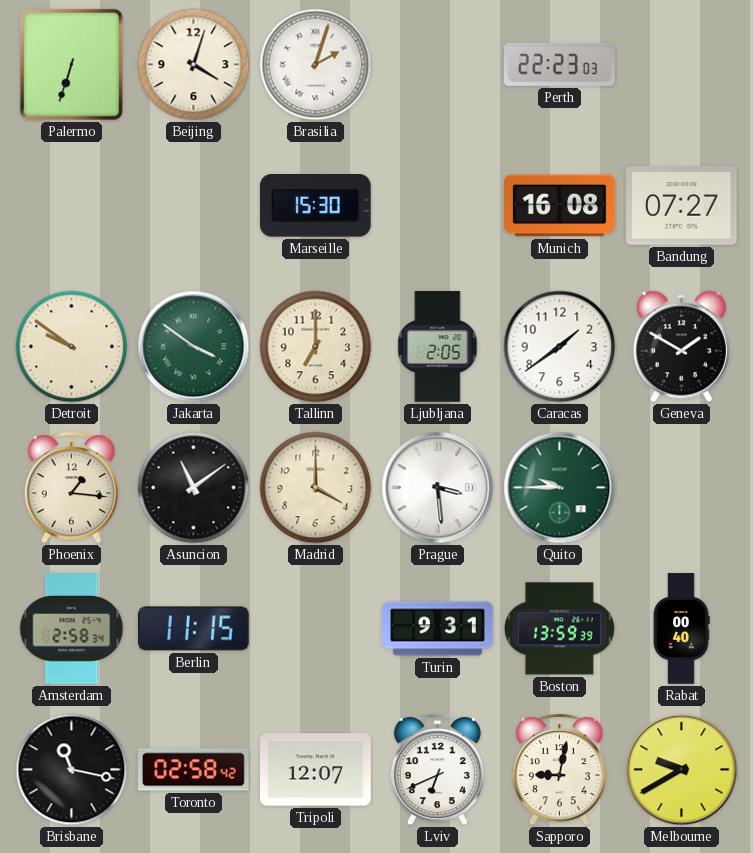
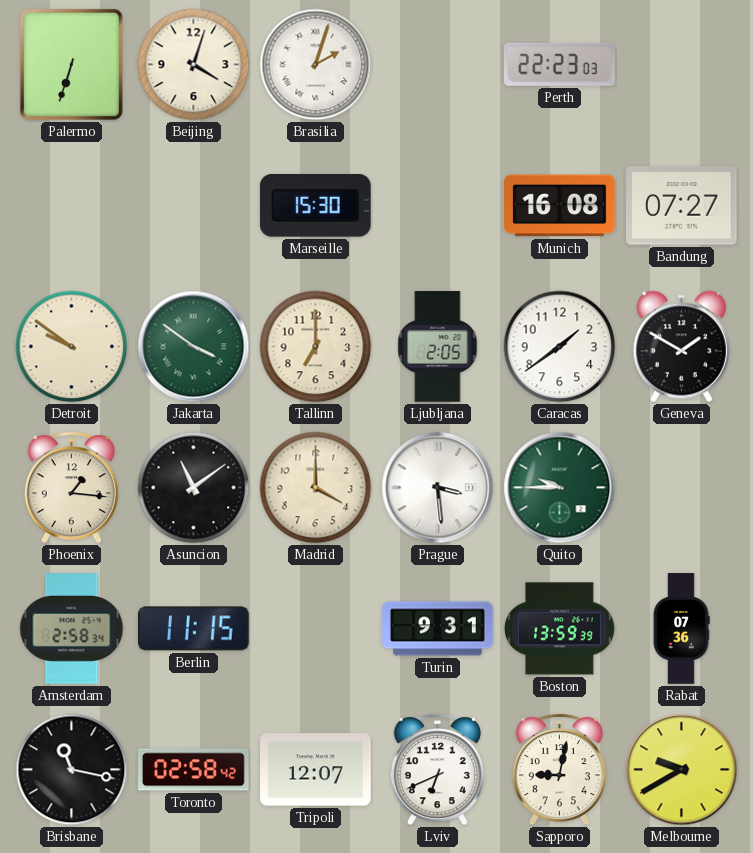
Rabat: 00:40 -> 07:36 (681, 629)
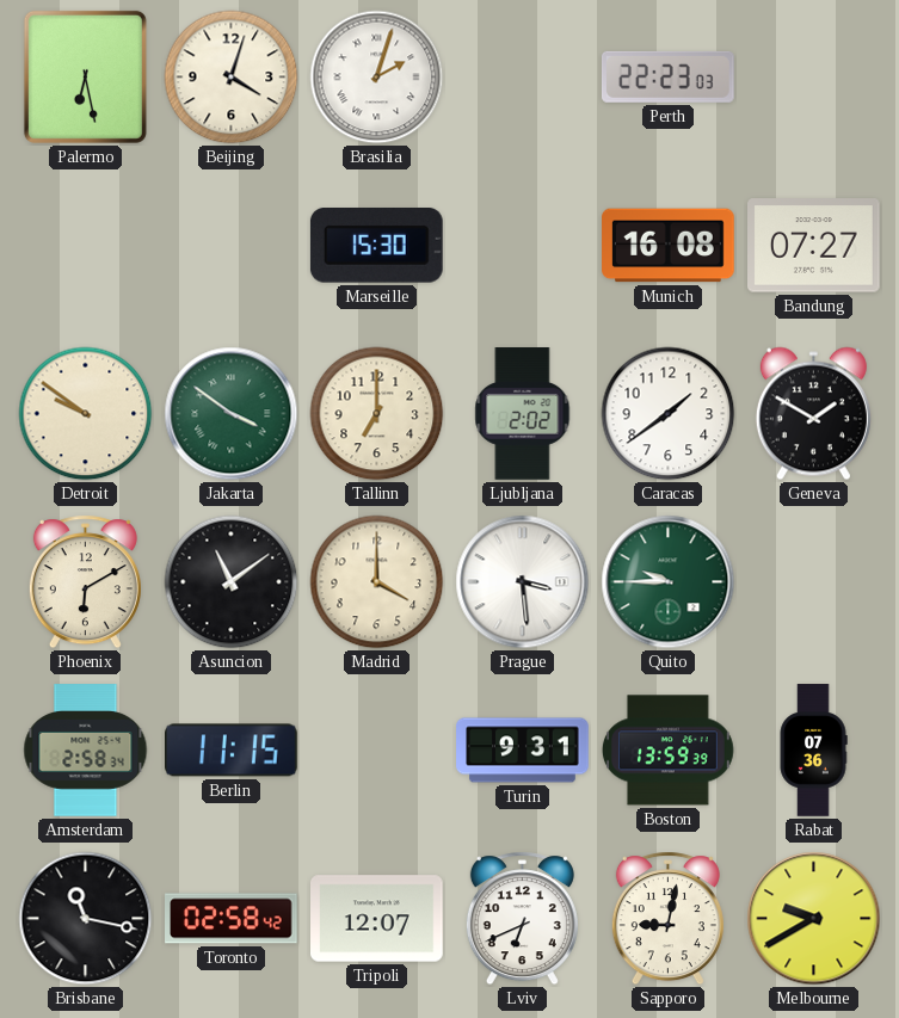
Palermo: 6:33 -> 6:28 (85, 76)
Ljubljana: 2:05 -> 2:02 (523, 414)
Phoenix: 1:16 -> 6:10 (85, 582)
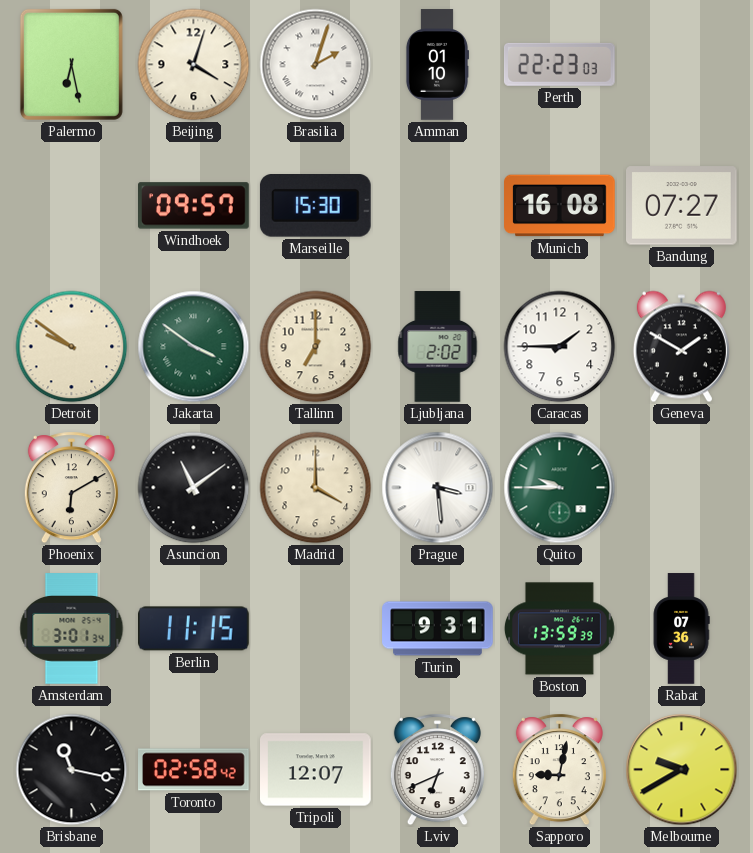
Amman: none -> 01:10 (437, 65)
Windhoek: none -> 09:57 (194, 206)
Caracas: 1:39 -> 1:45 (560, 347)
Amsterdam: 2:58 -> 3:01 (72, 629)
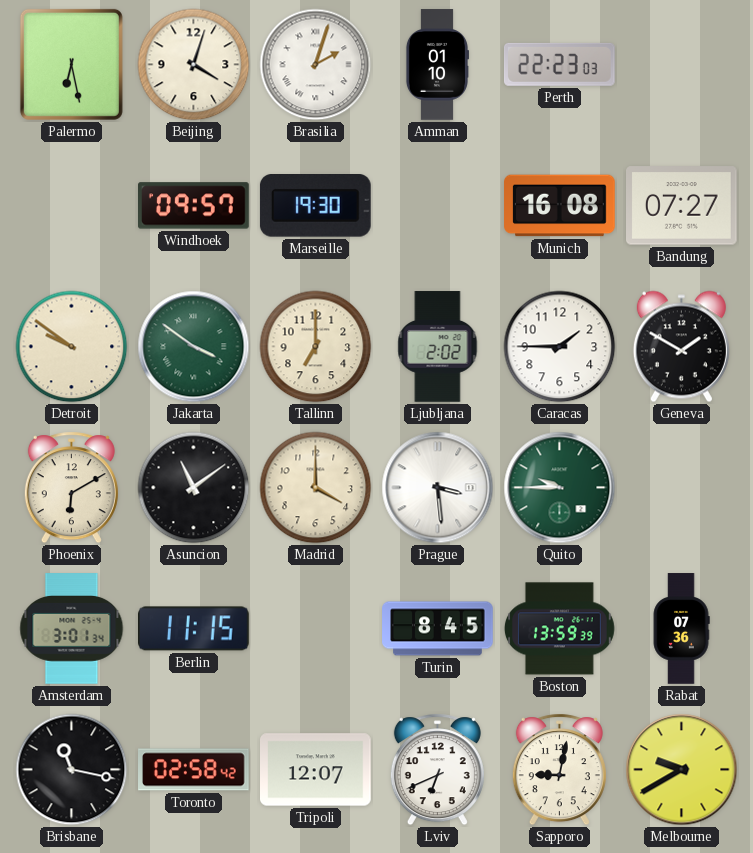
Marseille: 15:30 -> 19:30 (315, 206)
Turin: 9:31 -> 8:45 (438, 629)
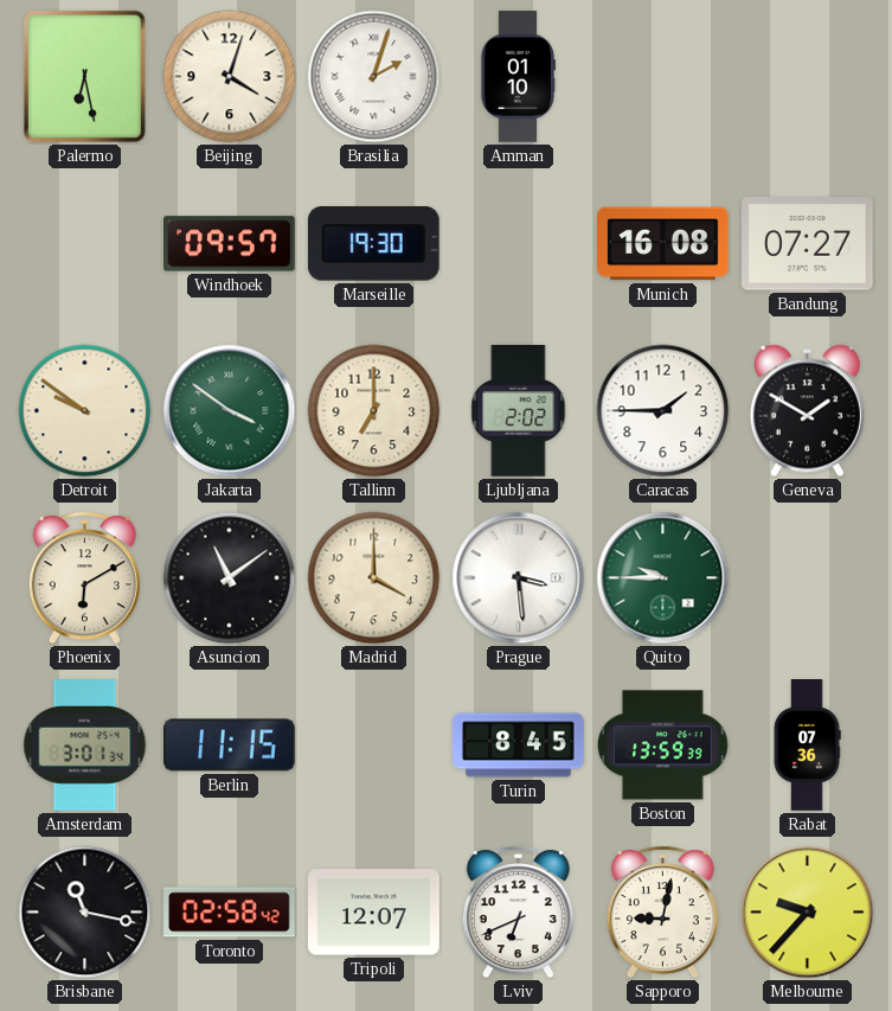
Perth: 22:23 -> none (559, 64)
Melbourne: 9:40 -> 9:37 (808, 913)
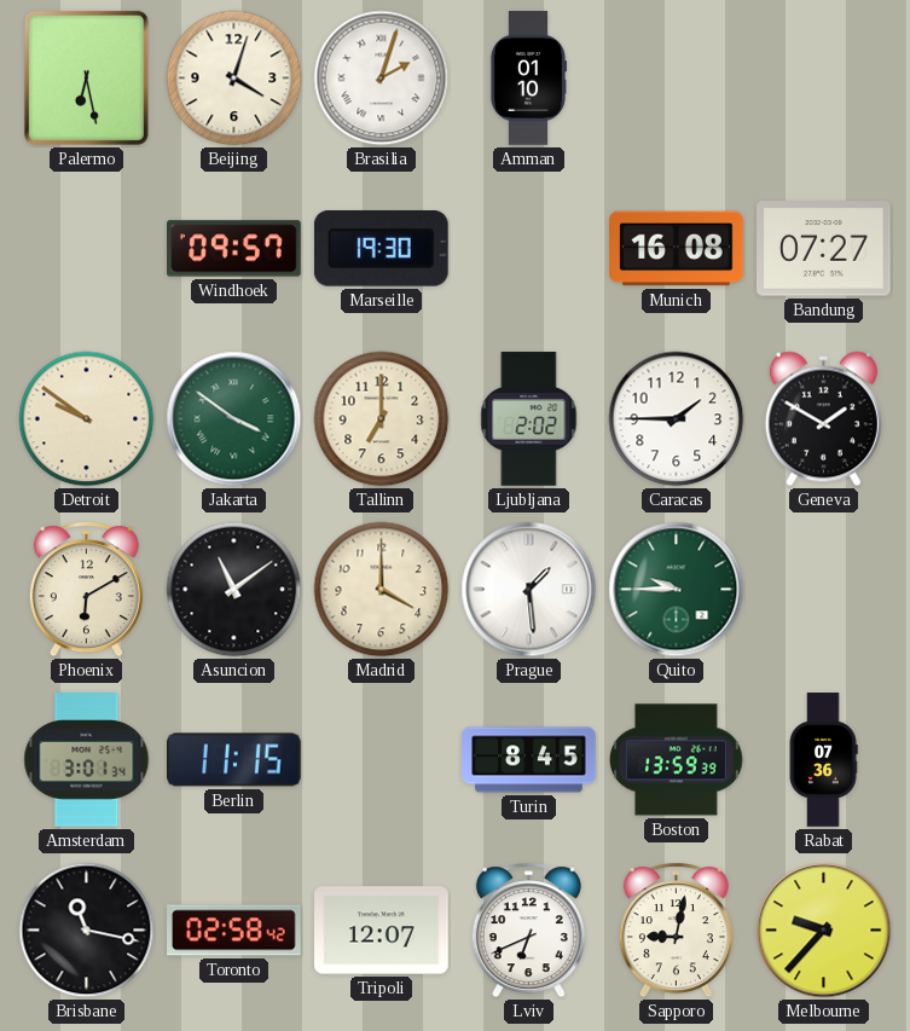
Prague: 3:29 -> 1:29 (529, 590)
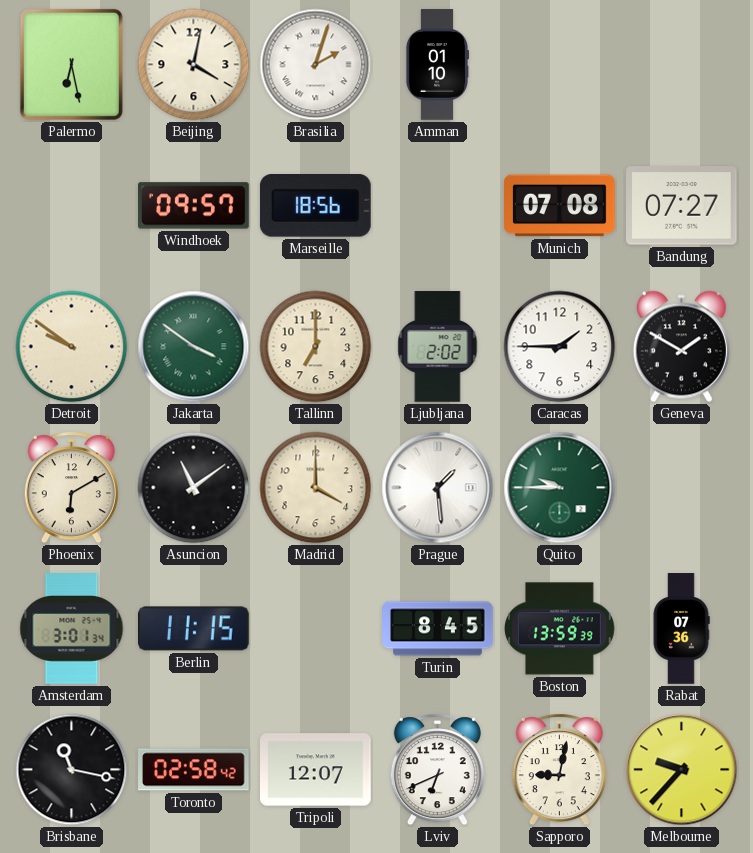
Beijing: 4:03 -> 4:02 (194, 65)
Marseille: 19:30 -> 18:56 (315, 206)
Munich: 16:08 -> 07:08 (560, 206)
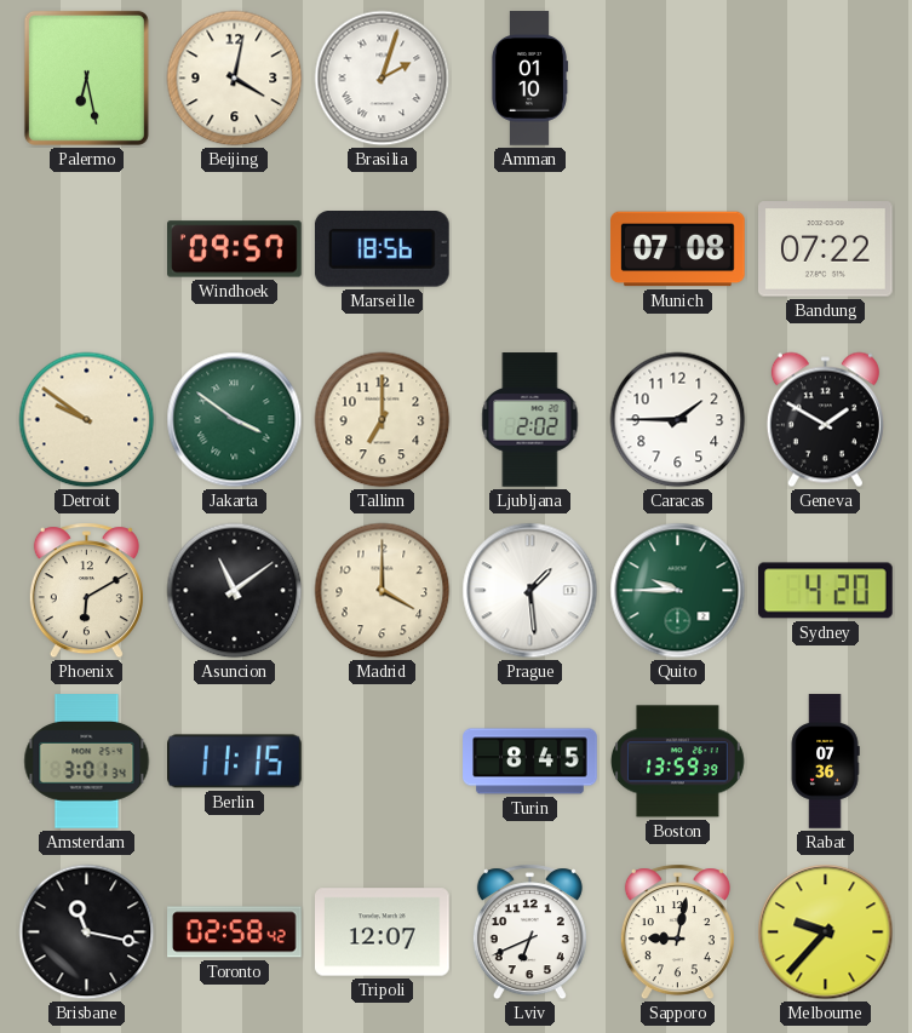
Bandung: 07:27 -> 07:22 (826, 249)
Sydney: none -> 4:20 (826, 591)
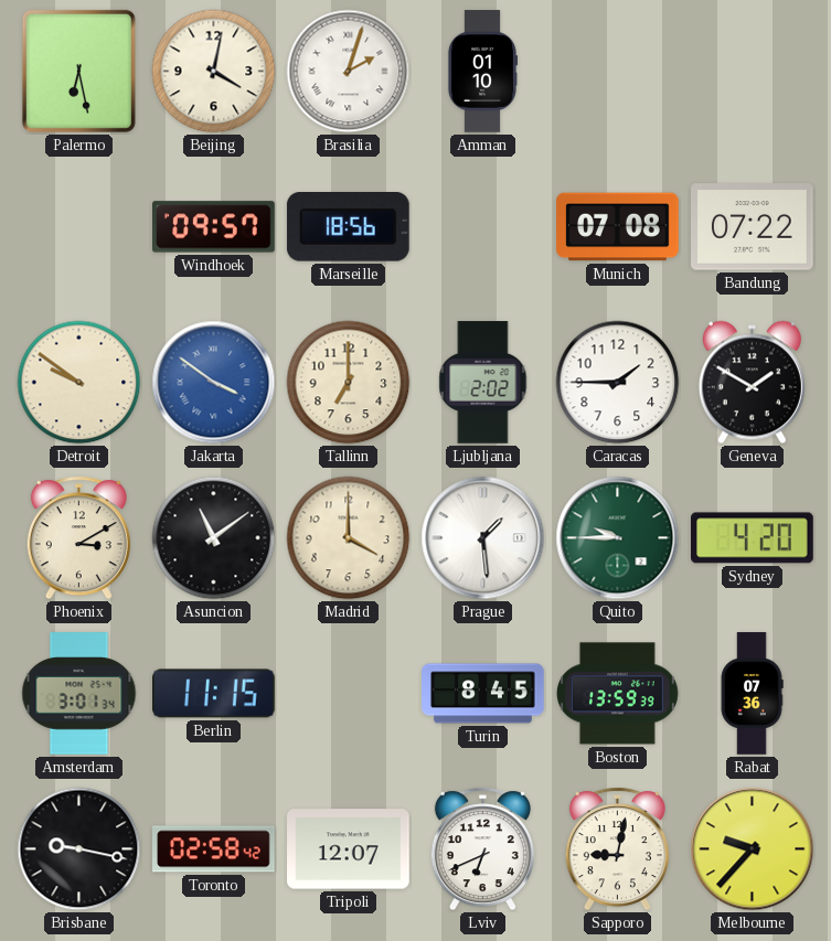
Jakarta dial: green -> blue (214, 383)
Phoenix: 6:10 -> 3:10 (78, 538)
Brisbane: 11:17 -> 9:17 (79, 849)
